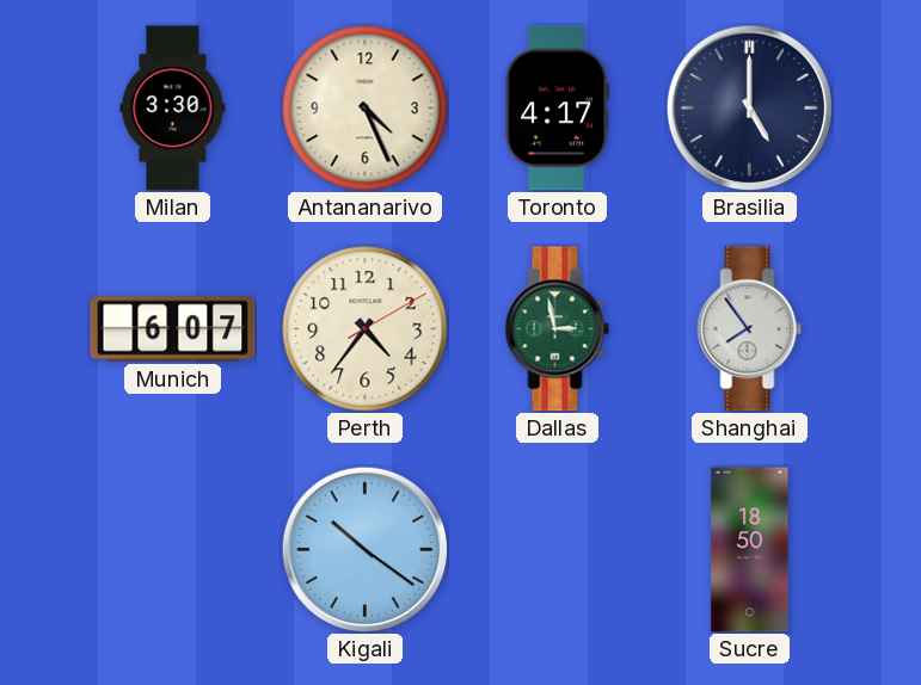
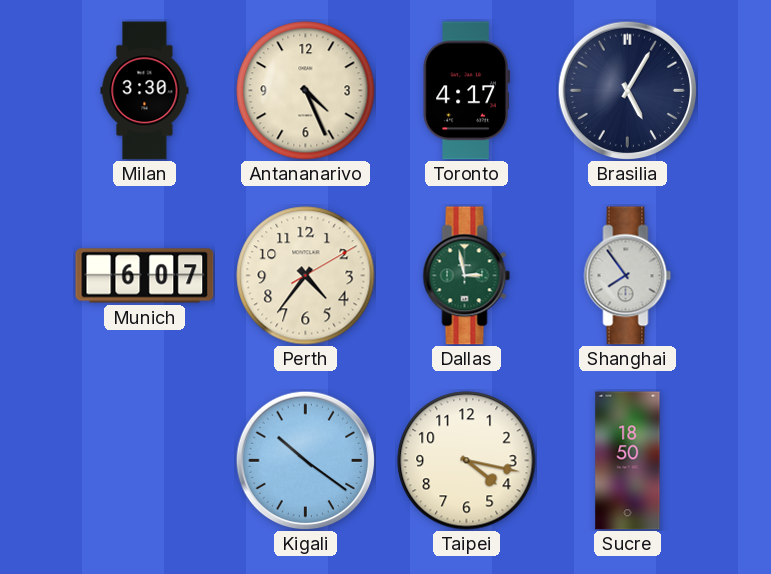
Brasilia: 5:00 -> 5:05 (627, 90)
Taipei: none -> 4:17 (467, 461)
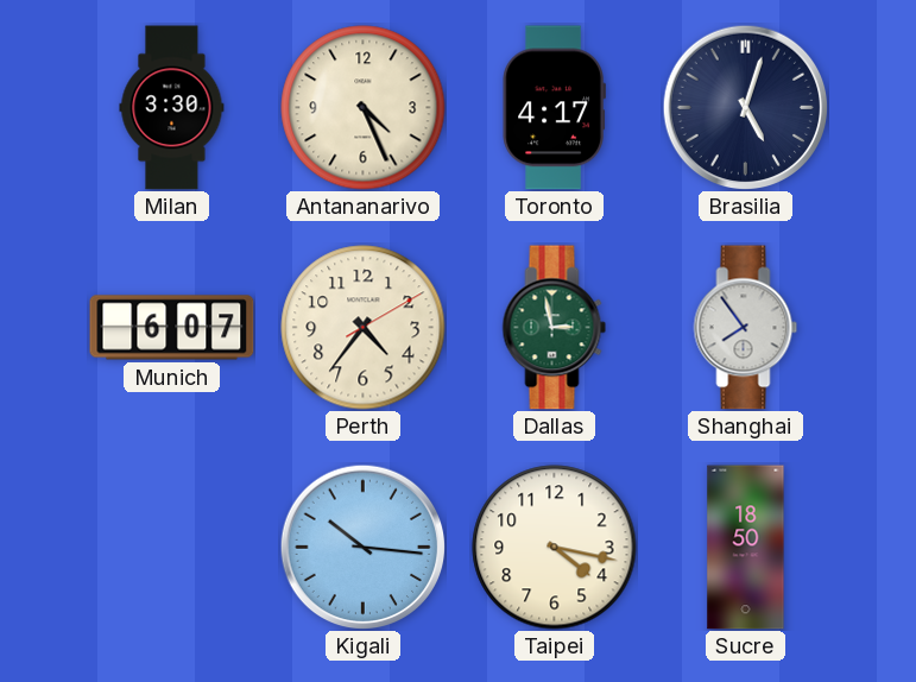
Brasilia: 5:05 -> 5:03 (745, 107)
Kigali: 10:21 -> 10:16 (362, 547)
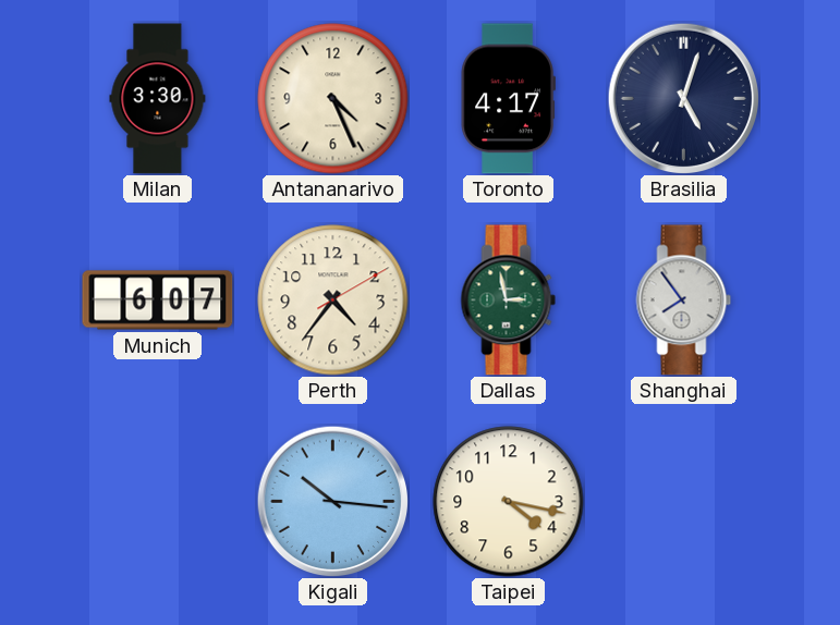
Sucre: 18:50 -> none (746, 548)
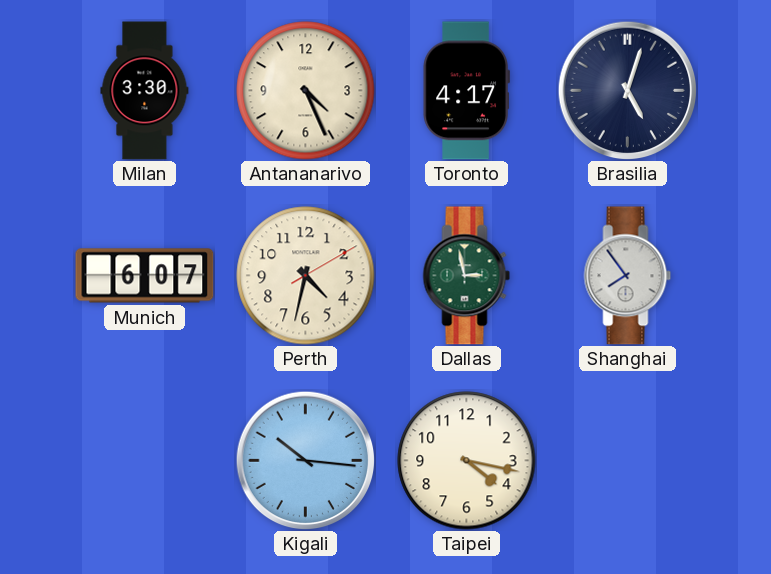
Perth: 4:36 -> 4:32 (306, 276)
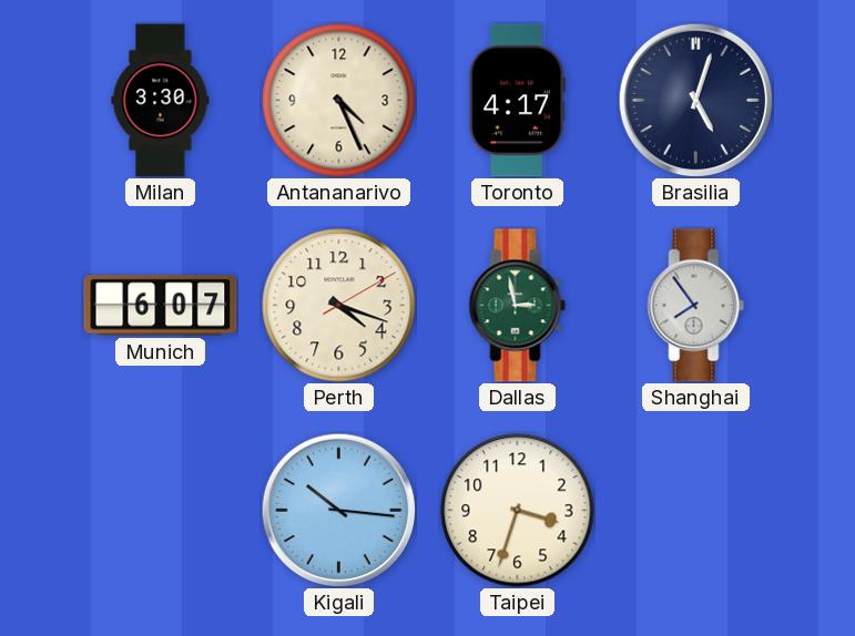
Perth: 4:32 -> 4:18 (339, 306)
Taipei: 4:17 -> 3:33 (518, 511)
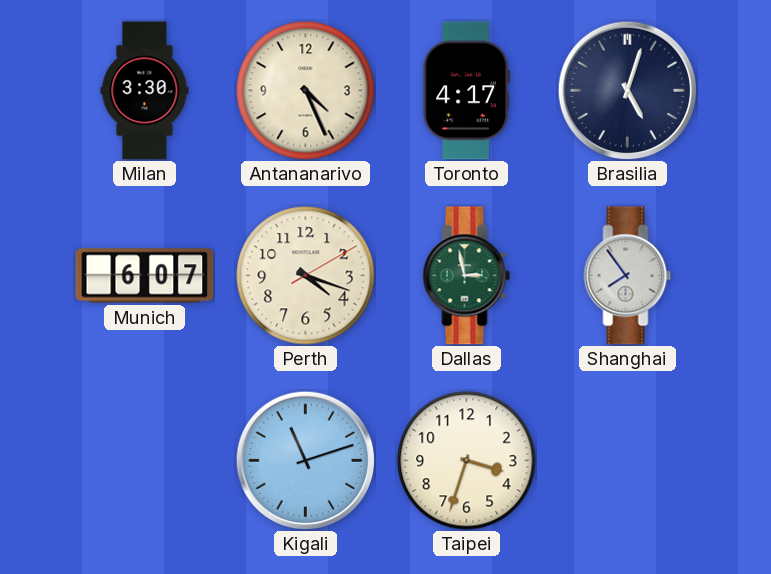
Kigali: 10:16 -> 11:12 (305, 460)
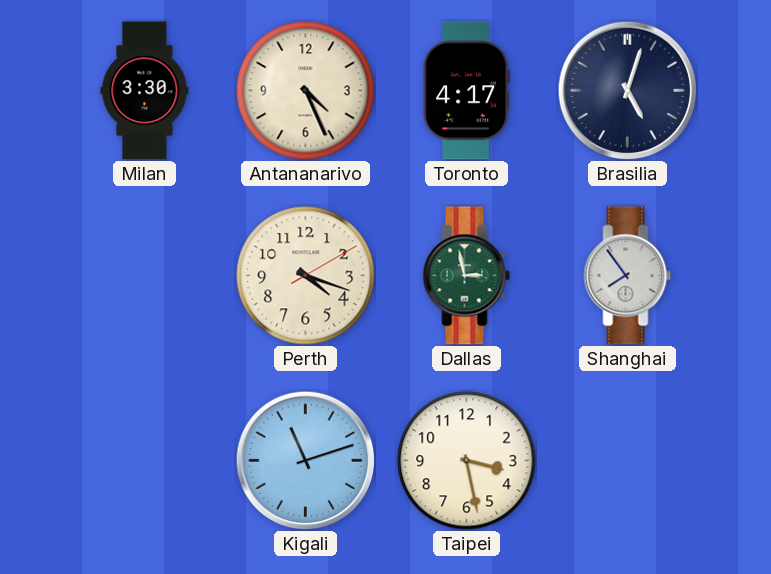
Munich: 6:07 -> none (145, 276)
Taipei: 3:33 -> 3:28 (467, 461)
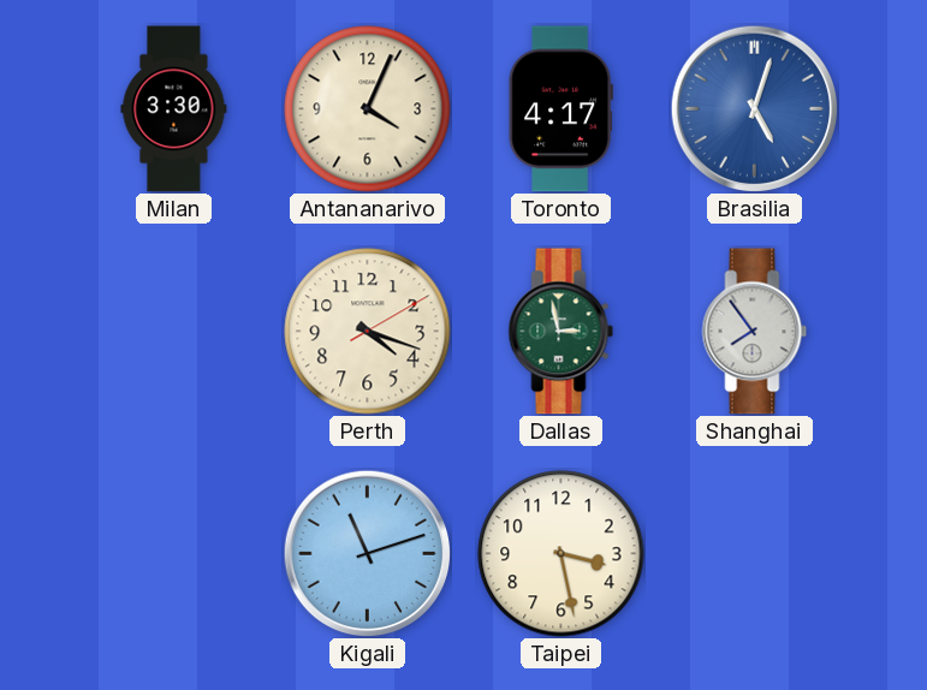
Antananarivo: 4:26 -> 4:04 (368, 109)
Brasilia dial: navy -> blue (754, 108)
